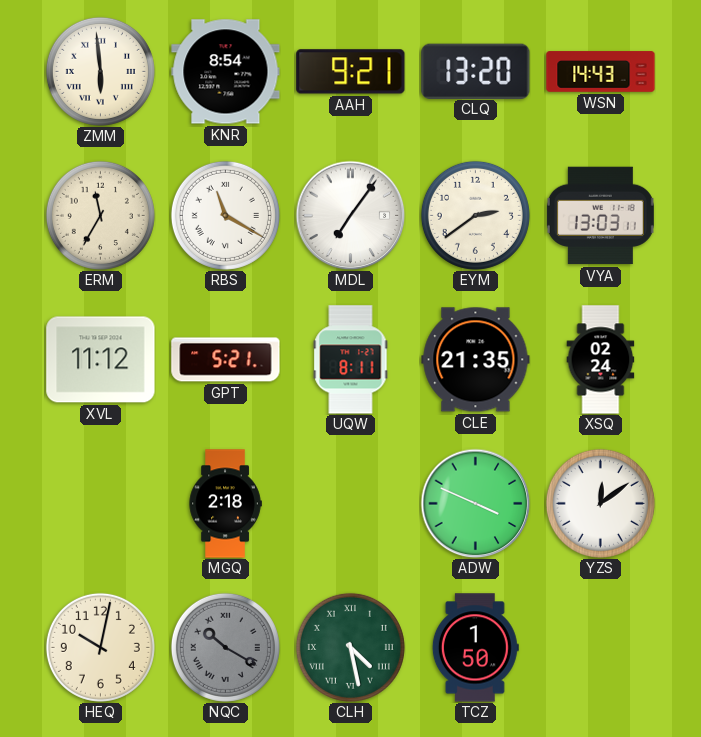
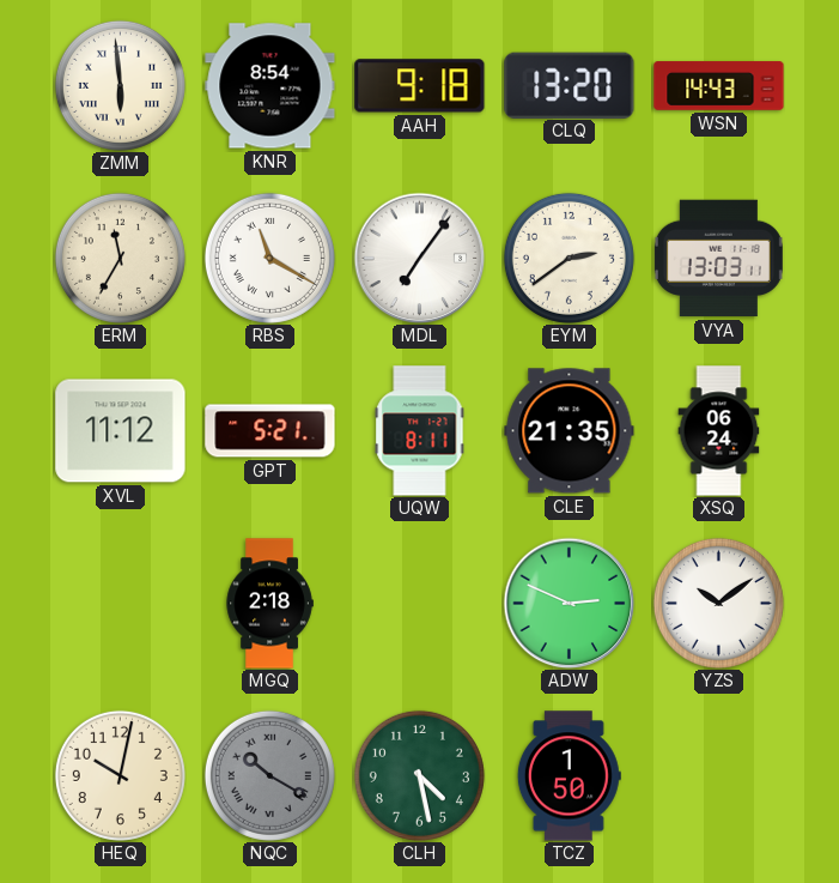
AAH: 9:21 -> 9:18 (420, 86)
XSQ: 02:24 -> 06:24 (719, 431)
ADW: 3:49 -> 2:49 (569, 603)
YZS: 12:09 -> 10:09 (718, 603)
CLH numerals: Roman -> Arabic (419, 775)
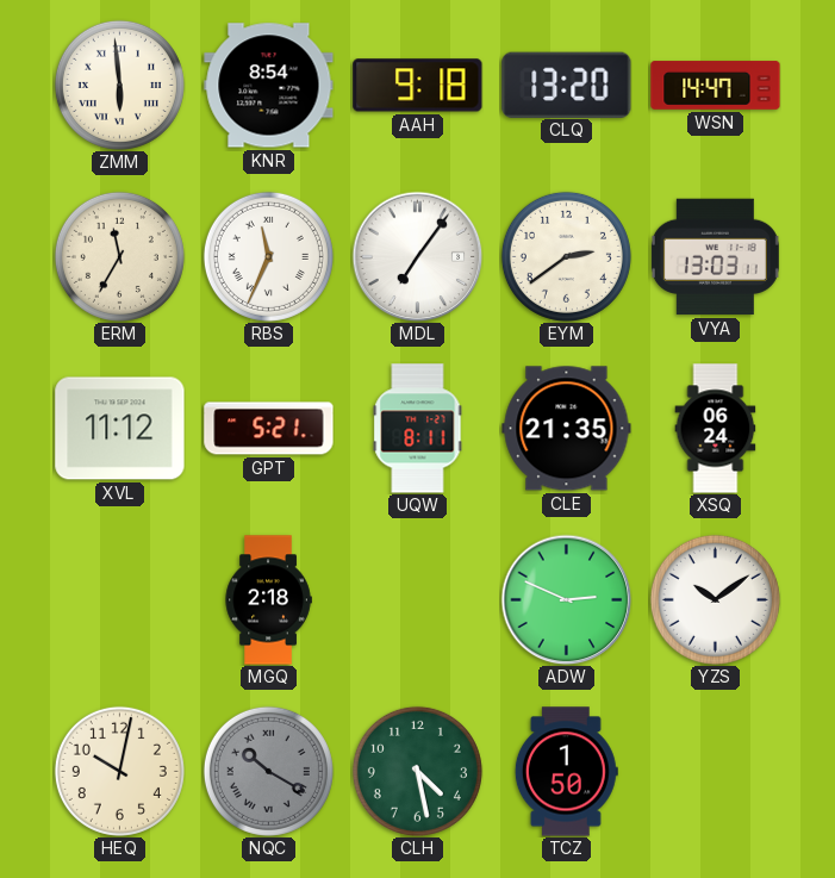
WSN: 14:43 -> 14:47 (716, 86)
RBS: 11:20 -> 11:34 (268, 256)
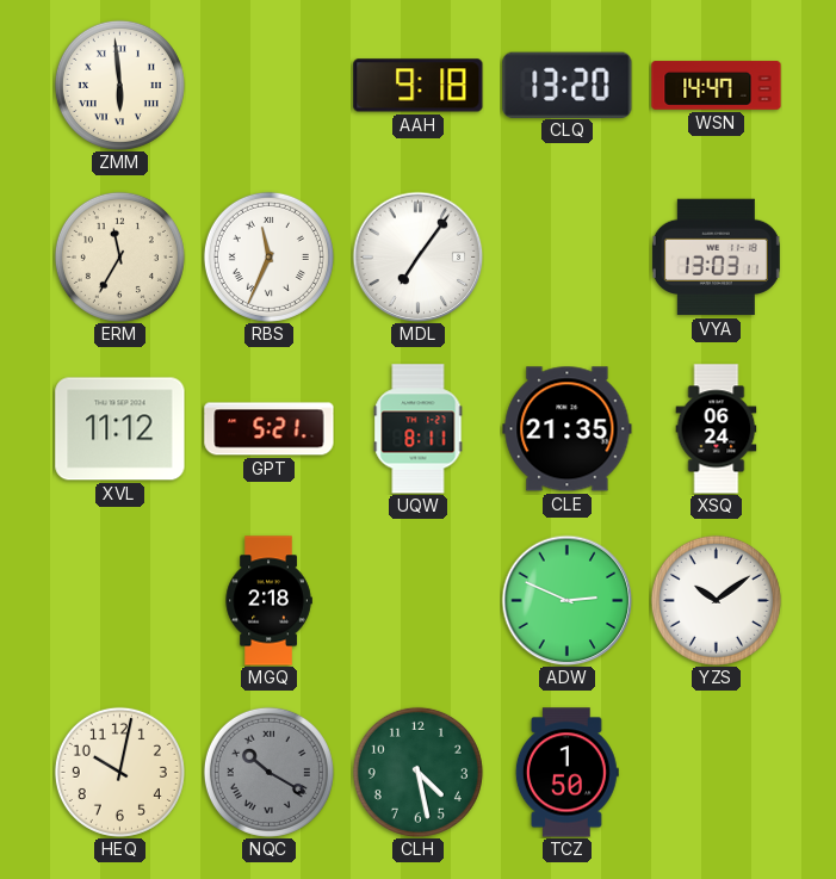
KNR: 8:54 -> none (269, 86)
EYM: 2:39 -> none (566, 256)
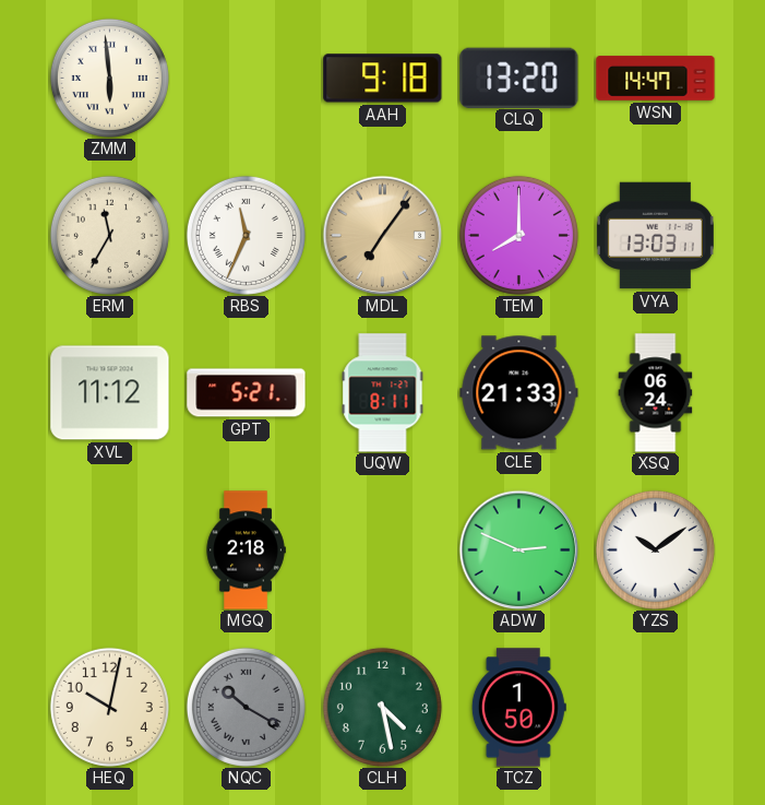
MDL dial: white -> champagne (382, 235)
TEM: none -> 8:00 (518, 235)
CLE: 21:35 -> 21:33 (519, 393)
